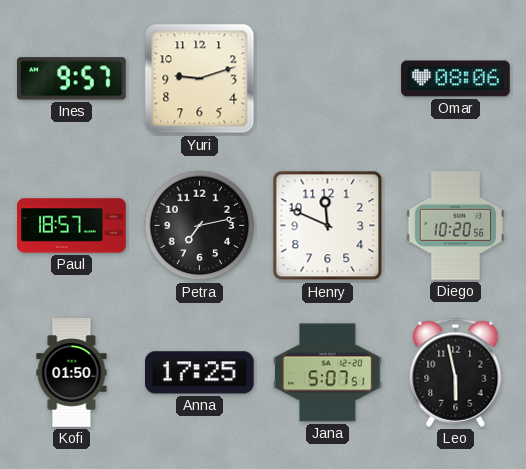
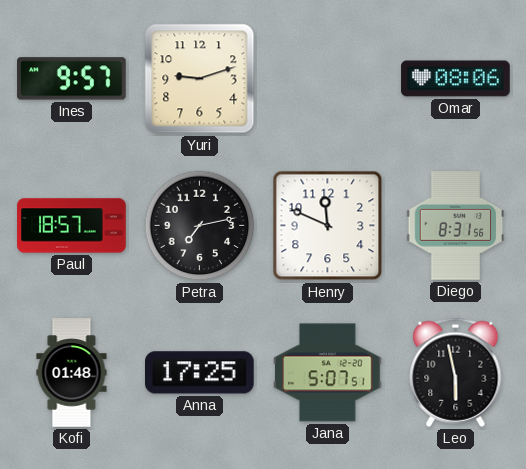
Diego: 10:20 -> 8:31 (456, 226)
Kofi: 01:50 -> 01:48 (72, 373)
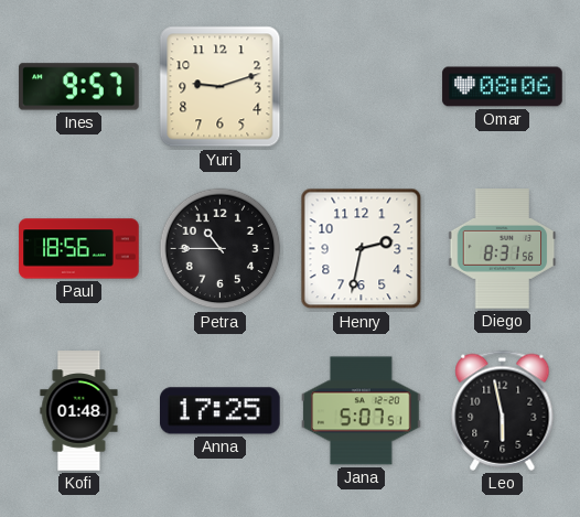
Paul: 18:57 -> 18:56 (79, 249)
Petra: 7:13 -> 10:45 (221, 249)
Henry: 11:49 -> 2:32 (362, 249)
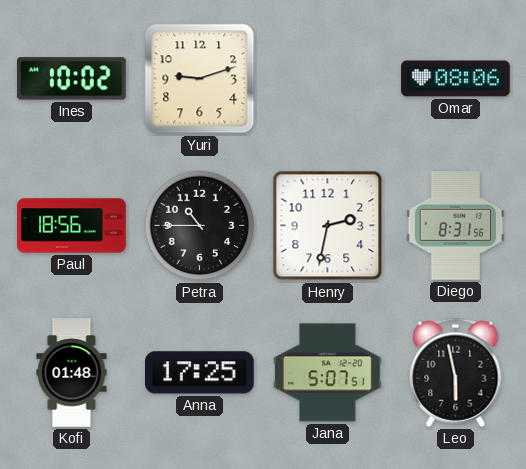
Ines: 9:57 -> 10:02 (72, 79)
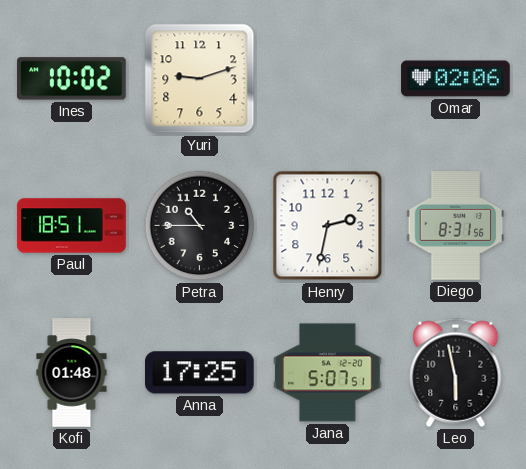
Omar: 08:06 -> 02:06 (456, 79)
Paul: 18:56 -> 18:51 (72, 226)
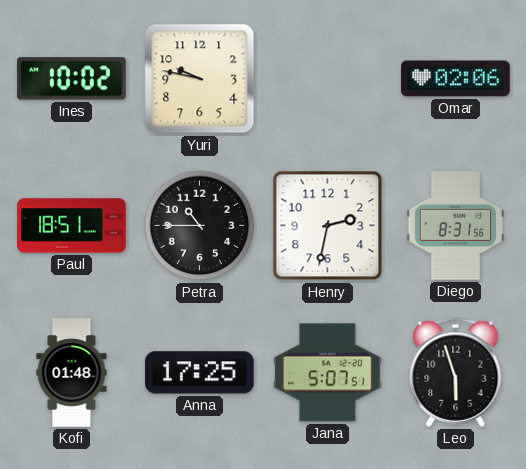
Yuri: 9:12 -> 9:47 (200, 79)
Leo: 5:58 -> 5:57 (456, 372)
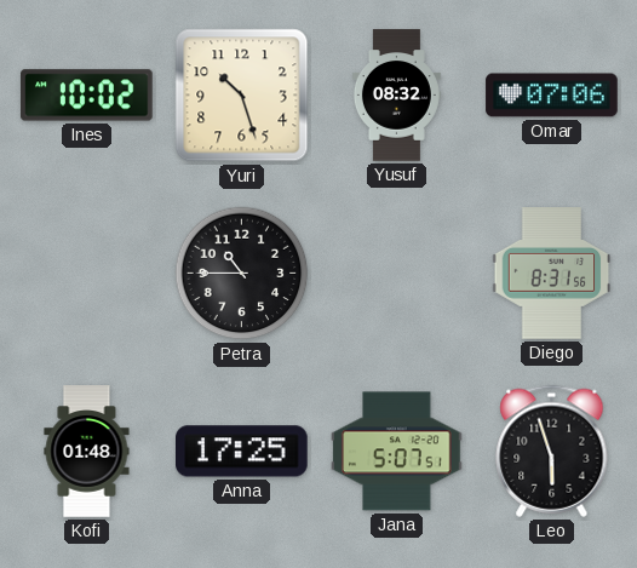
Yuri: 9:47 -> 10:27 (242, 96)
Yusuf: none -> 08:32 (396, 96)
Omar: 02:06 -> 07:06 (552, 96)
Paul: 18:51 -> none (72, 226)
Henry: 2:32 -> none (328, 226)
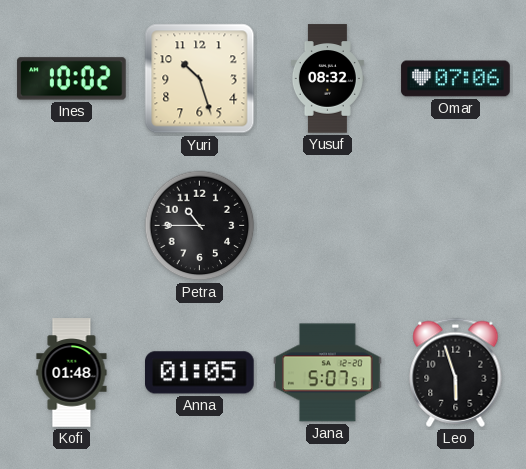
Diego: 8:31 -> none (552, 274)
Anna: 17:25 -> 01:05 (200, 373)
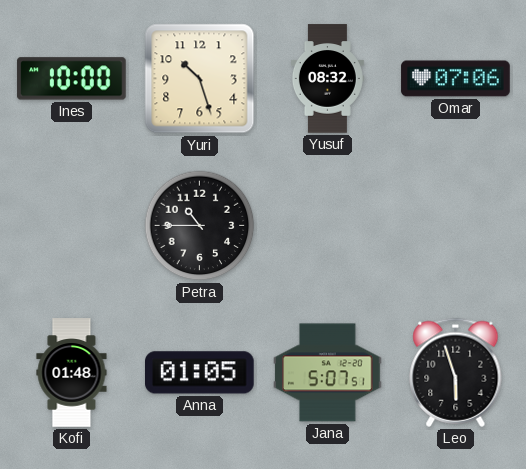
Ines: 10:02 -> 10:00 (72, 79)
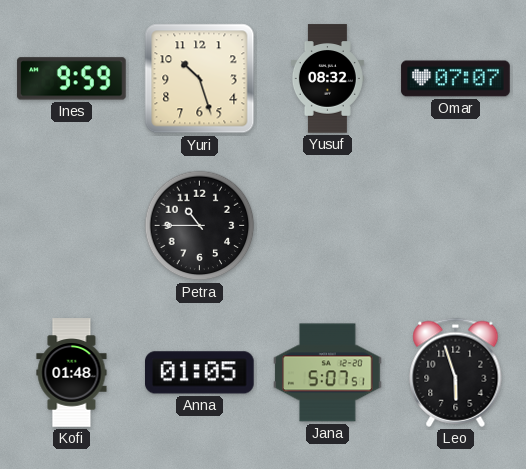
Ines: 10:00 -> 9:59 (72, 79)
Omar: 07:06 -> 07:07 (456, 79)
